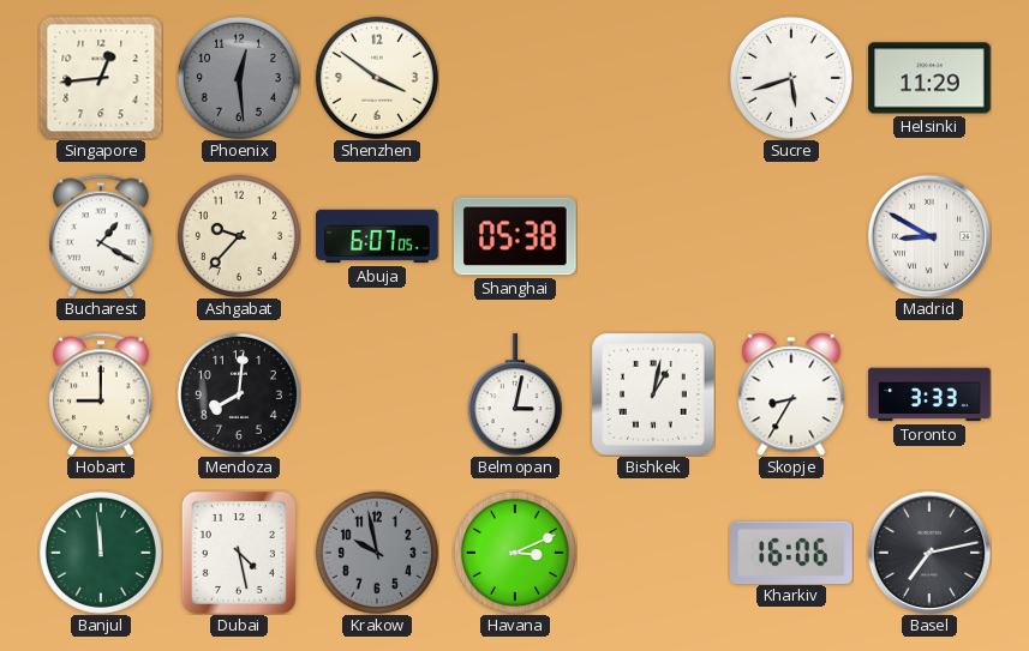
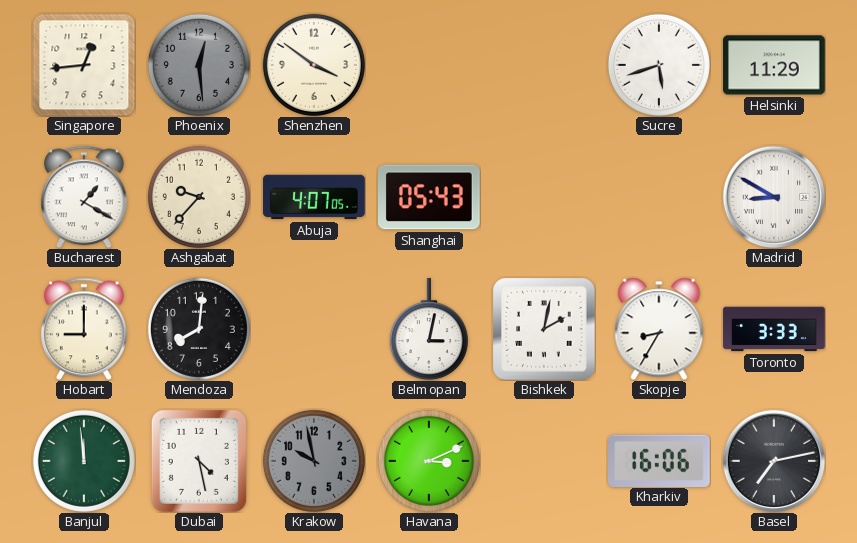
Abuja: 6:07 -> 4:07 (314, 197)
Shanghai: 05:38 -> 05:43 (430, 197)
Bishkek: 1:02 -> 2:02 (544, 329)
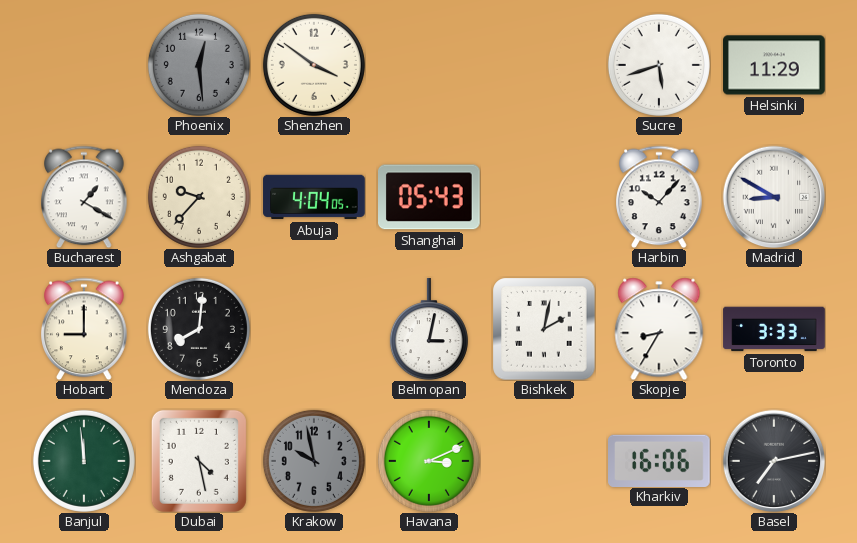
Singapore: 12:44 -> none (84, 65)
Abuja: 4:07 -> 4:04 (314, 197)
Harbin: none -> 10:07 (659, 197)
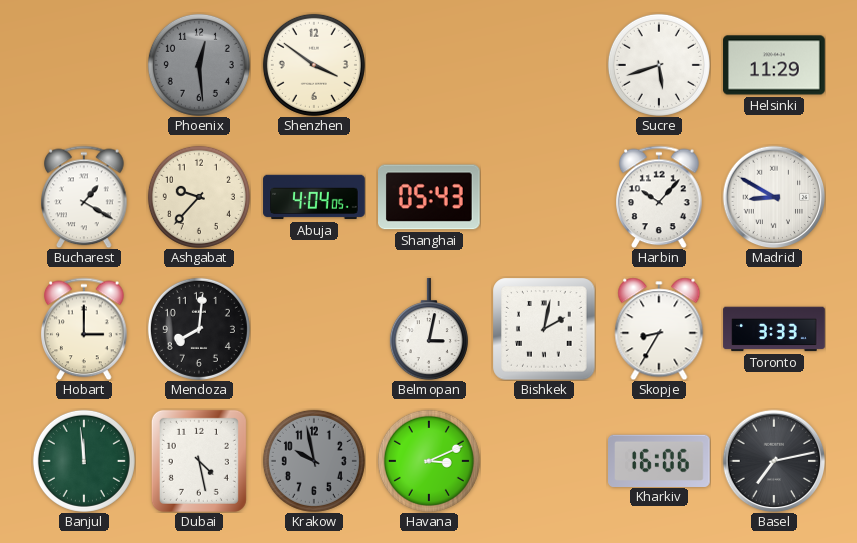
Hobart: 9:00 -> 3:00 (84, 329)
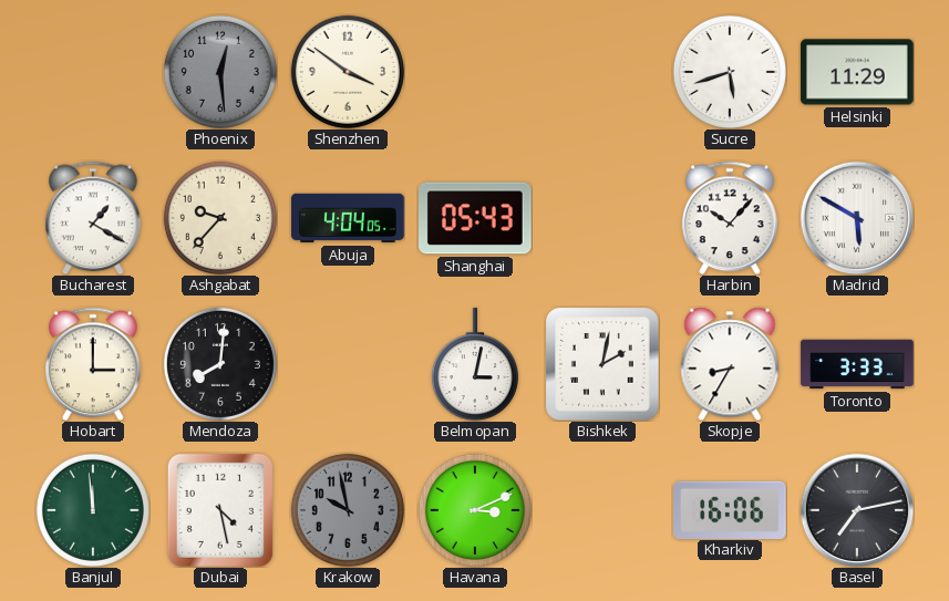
Madrid: 8:50 -> 5:50 (857, 218)
